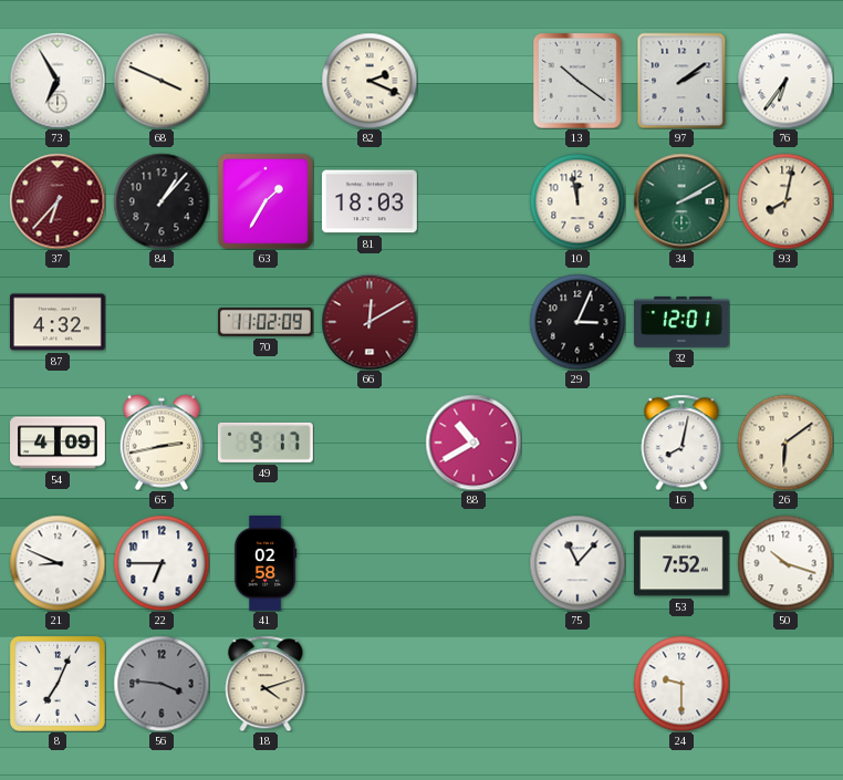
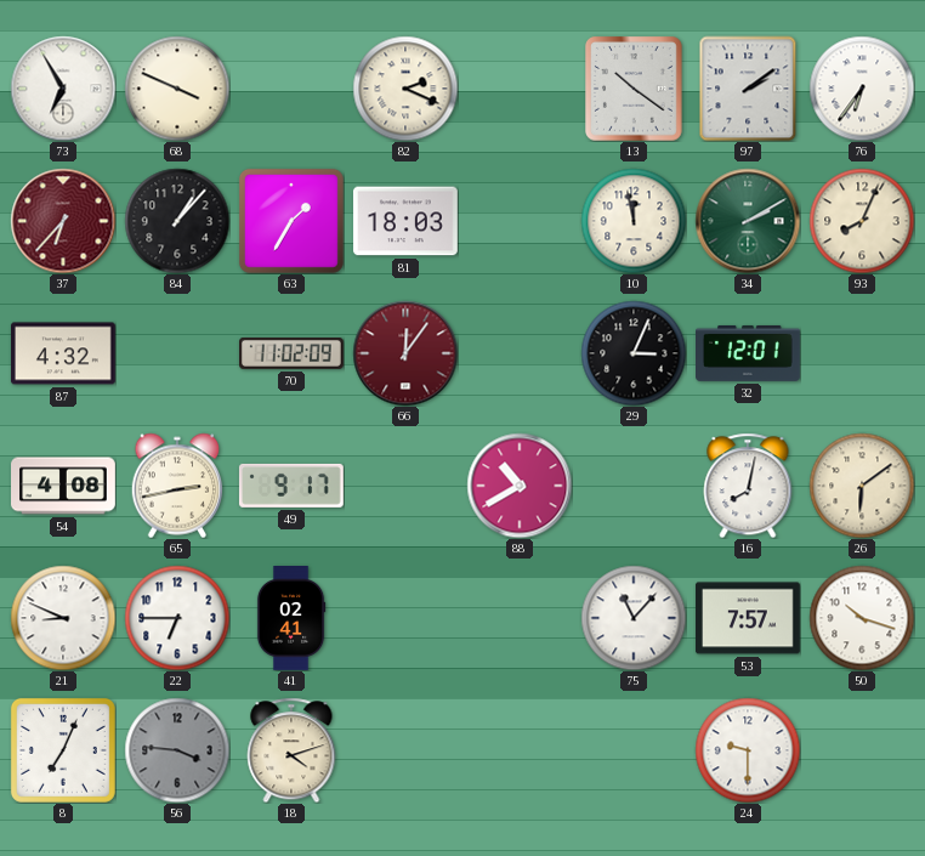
93: 8:02 -> 8:04 (862, 221)
66: 12:10 -> 12:06 (405, 353)
54: 4:09 -> 4:08 (64, 486)
41: 02:58 -> 02:41 (291, 619)
53: 7:52 -> 7:57 (748, 618)
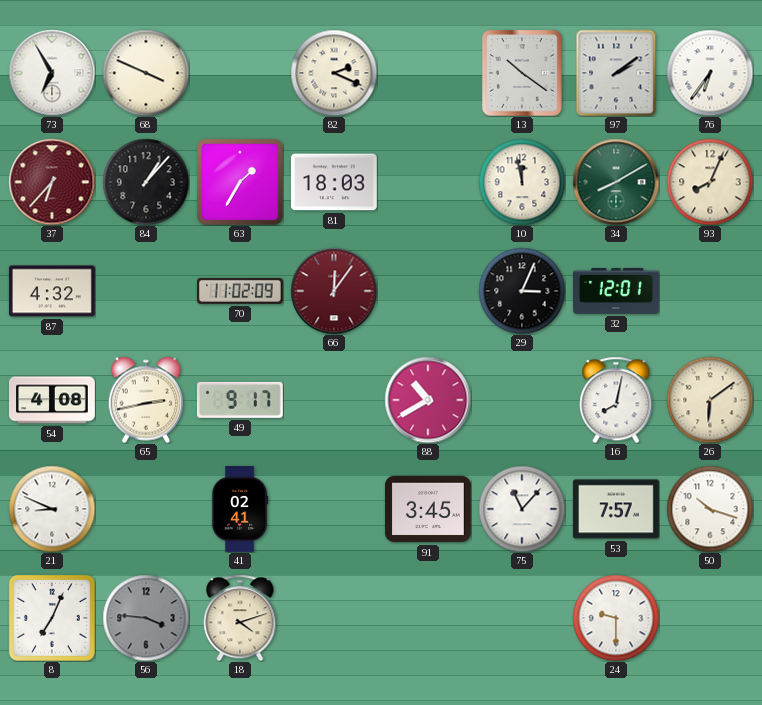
34: 2:10 -> 8:10 (616, 182)
22: 6:45 -> none (177, 618)
91: none -> 3:45 (428, 509)
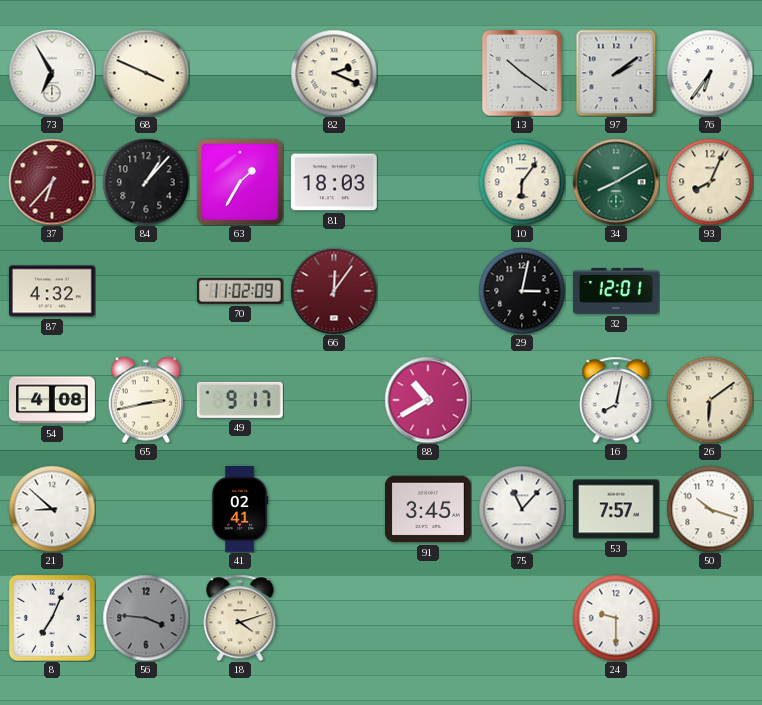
10: 11:58 -> 6:06 (522, 182)
29: 3:04 -> 3:02 (522, 291)
21: 8:49 -> 8:52 (52, 509)
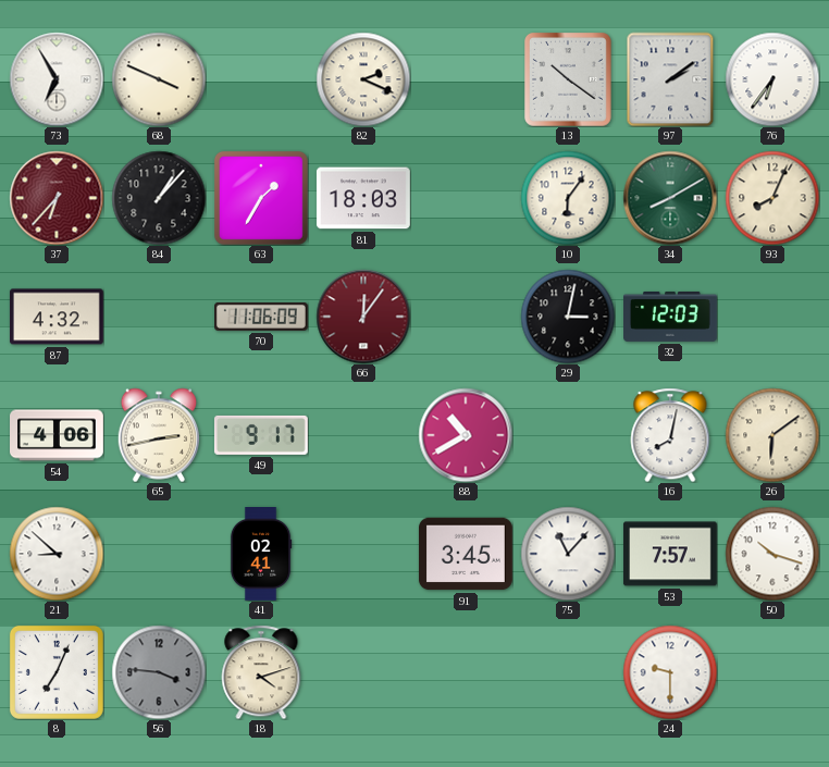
70: 11:02 -> 11:06 (262, 317)
32: 12:01 -> 12:03 (671, 317)
54: 4:08 -> 4:06 (58, 435)
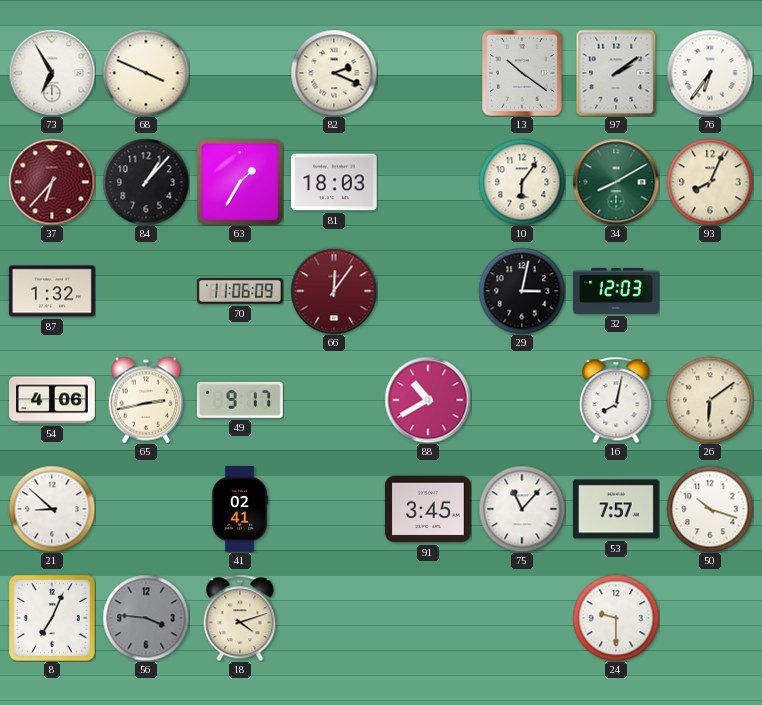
87: 4:32 -> 1:32 (52, 291)
